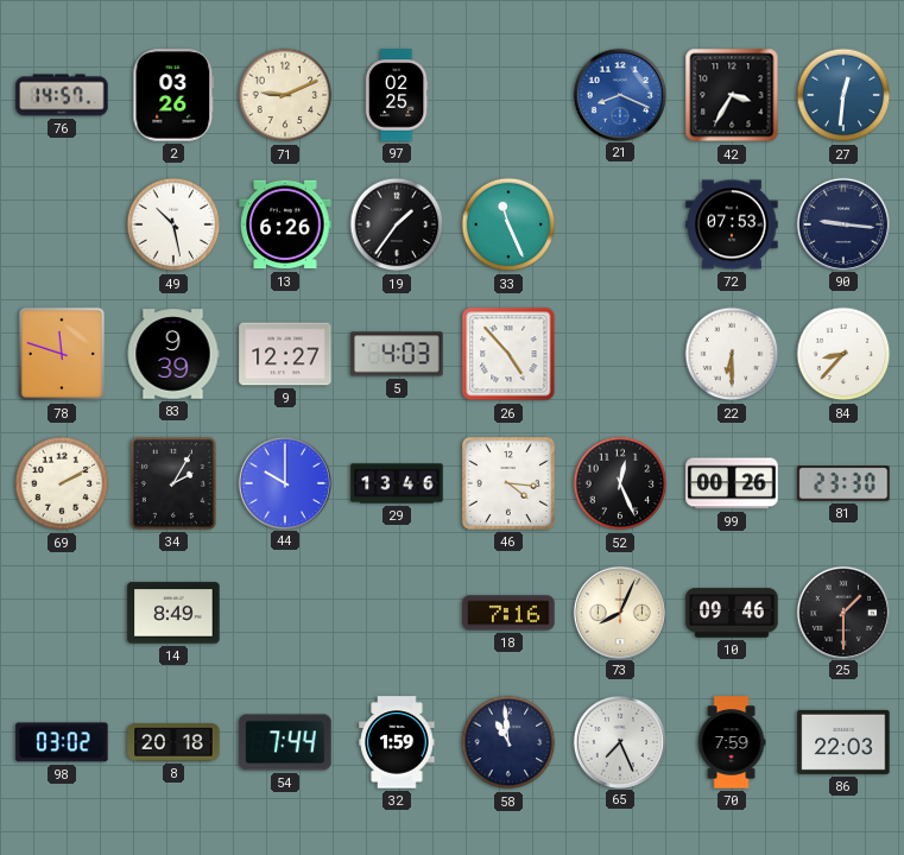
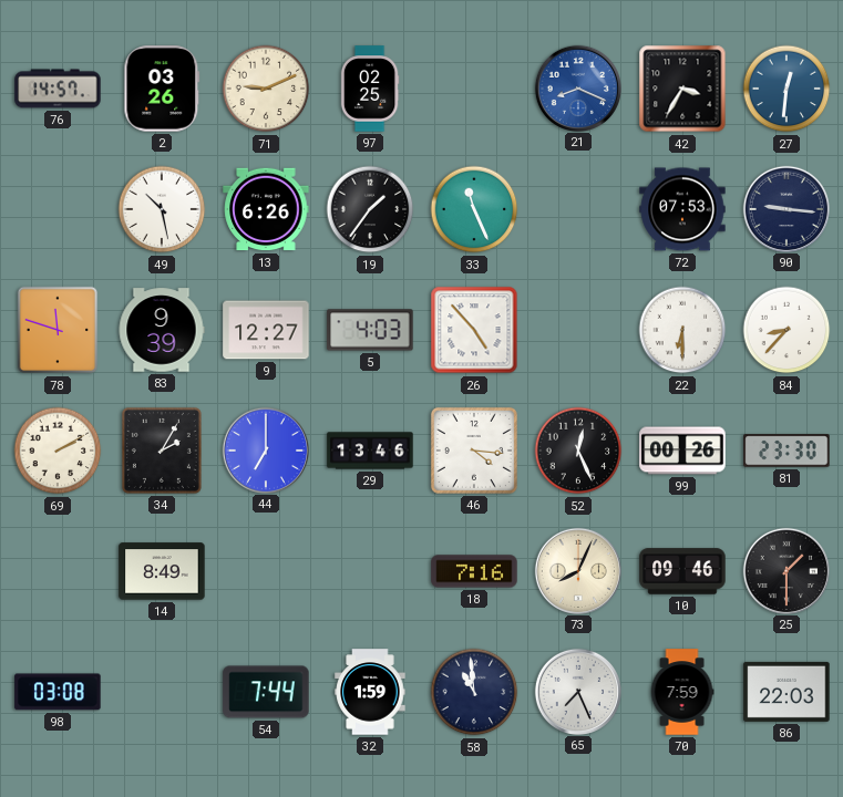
44: 10:00 -> 7:00 (265, 449)
98: 03:02 -> 03:08 (58, 692)
8: 20:18 -> none (173, 742)
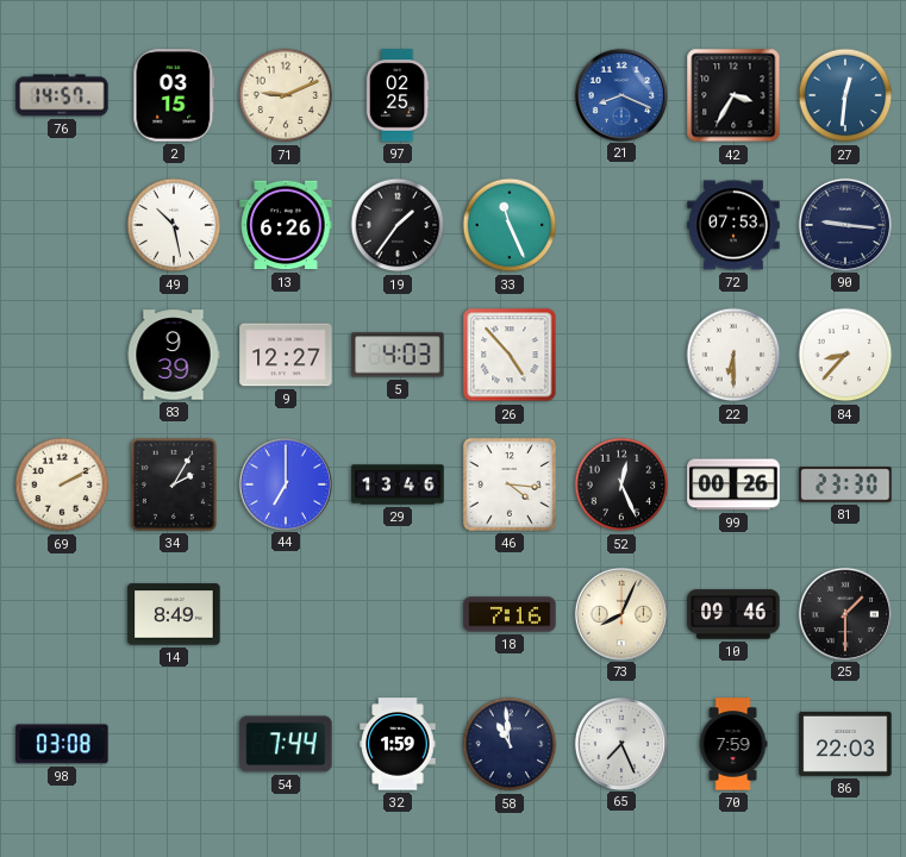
2: 03:26 -> 03:15 (174, 95)
78: 11:48 -> none (58, 330)
